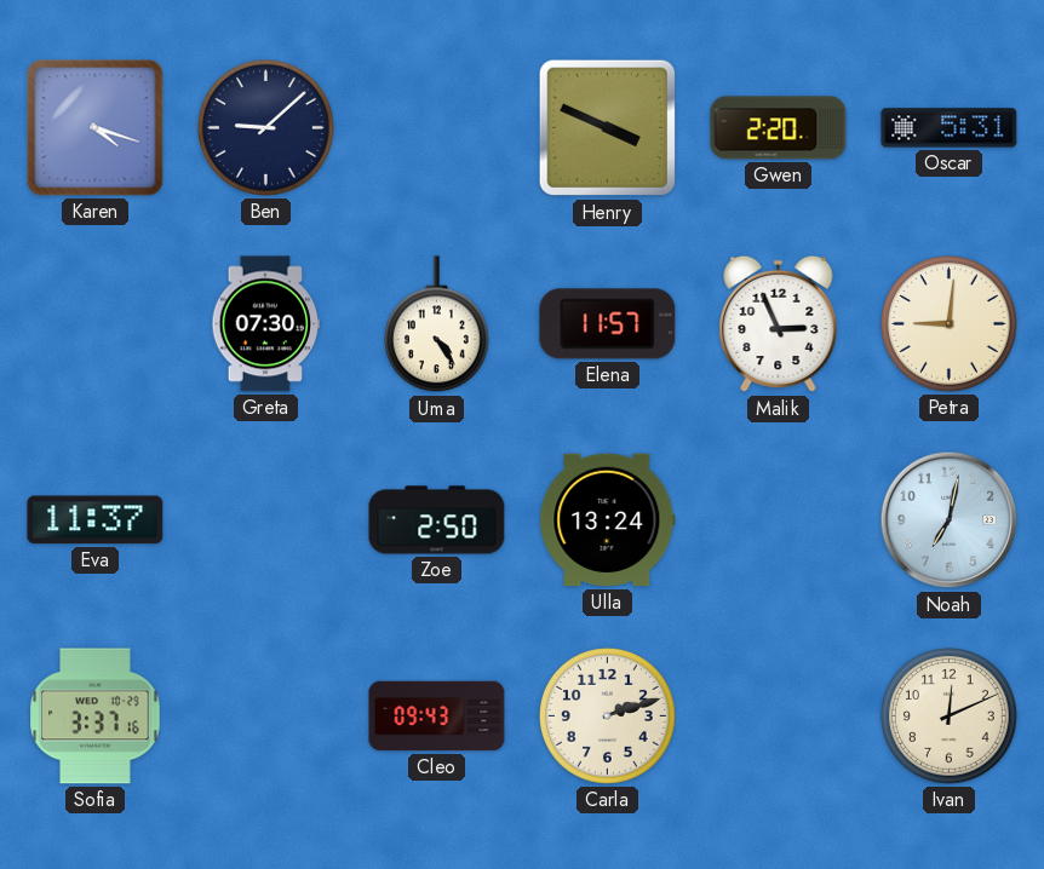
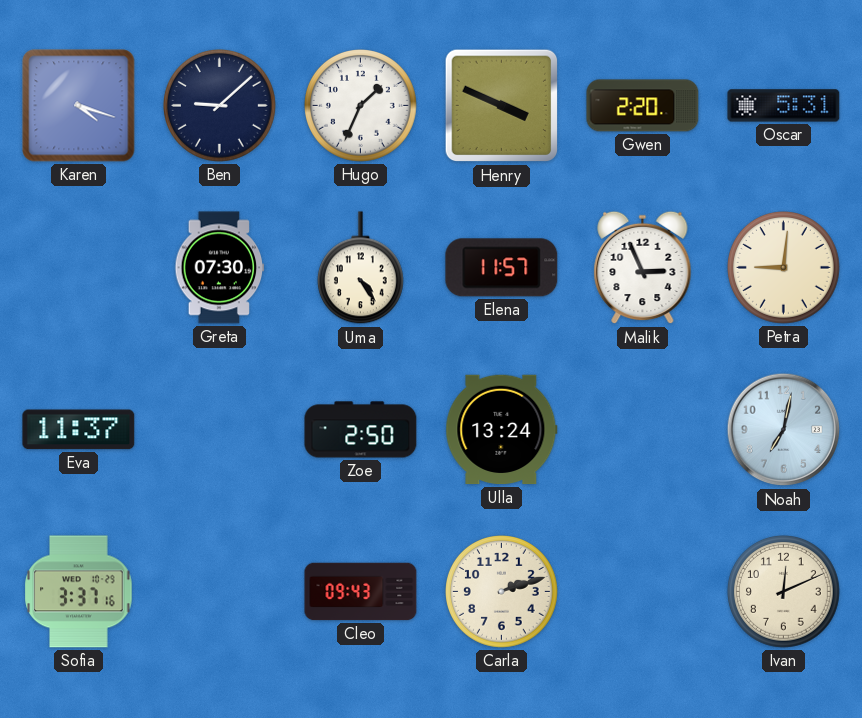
Hugo: none -> 1:34 (361, 106)
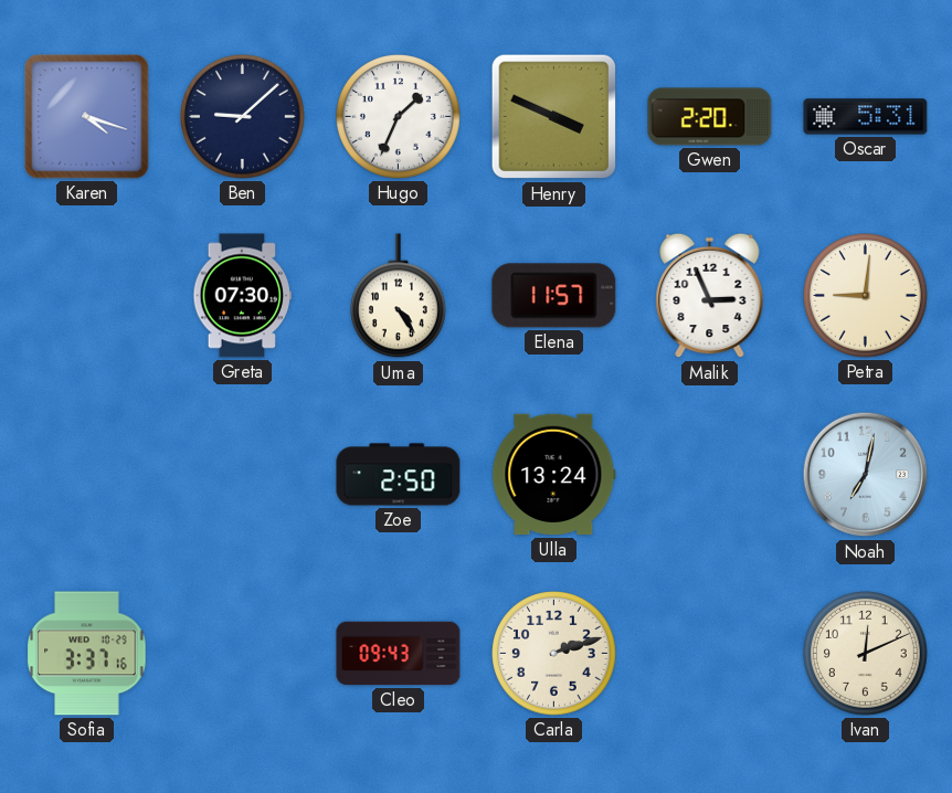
Eva: 11:37 -> none (79, 430)
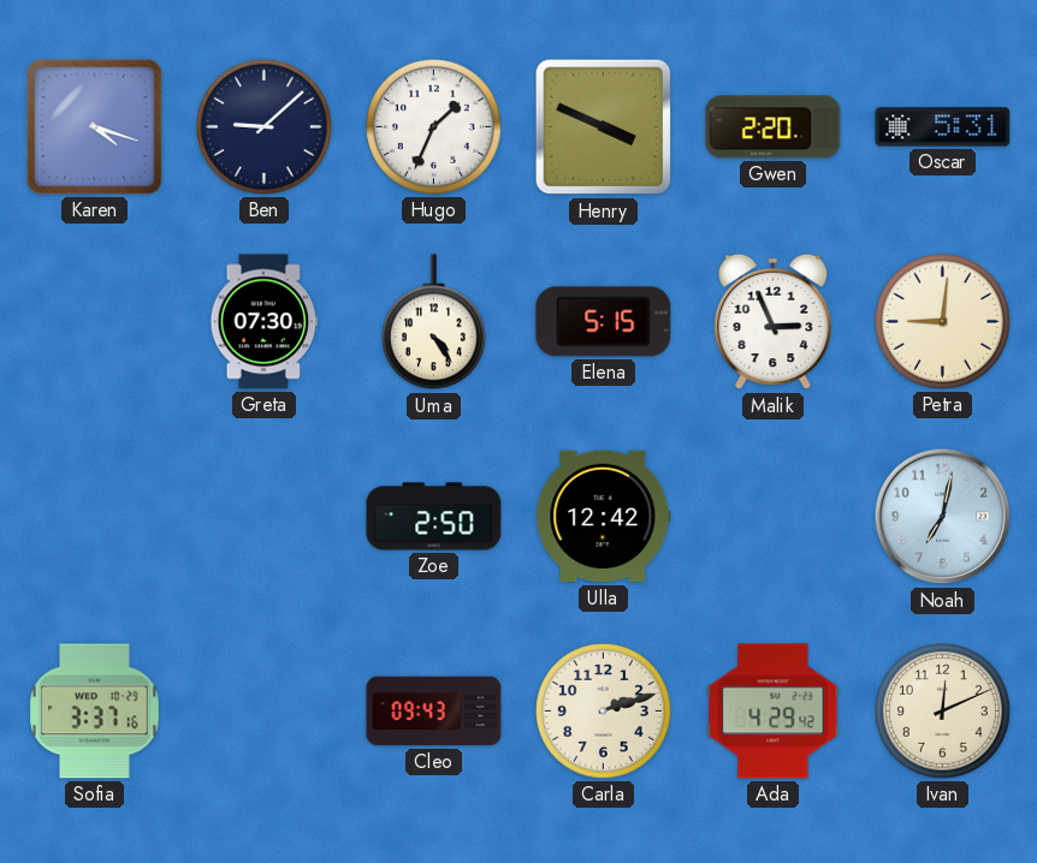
Elena: 11:57 -> 5:15 (604, 322)
Ulla: 13:24 -> 12:42 (604, 517)
Ada: none -> 4:29 (774, 712)
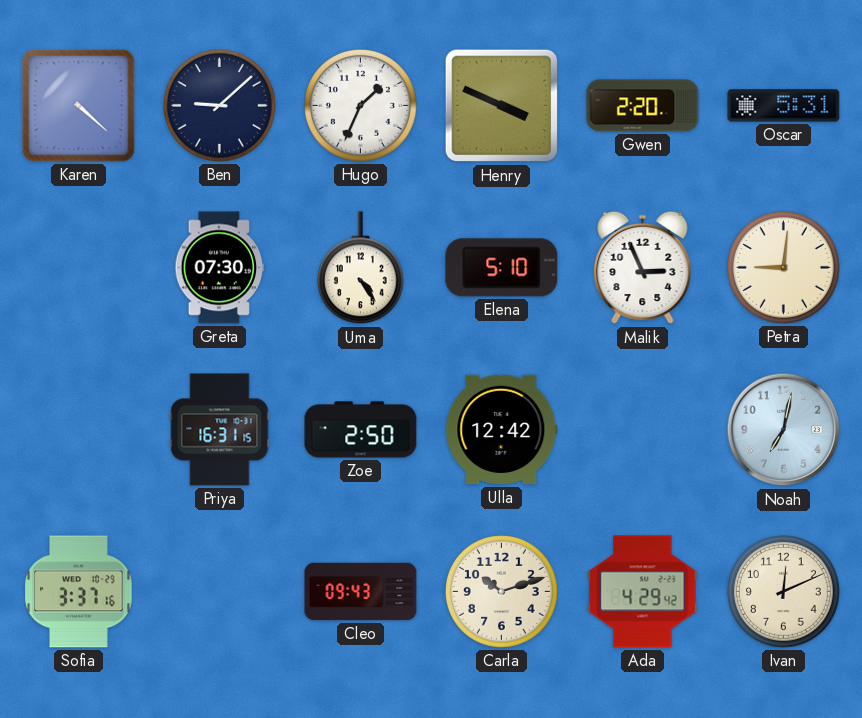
Karen: 4:18 -> 4:22 (79, 106)
Elena: 5:15 -> 5:10 (502, 268)
Priya: none -> 16:31 (220, 430)
Carla: 2:12 -> 10:12 (502, 592)
